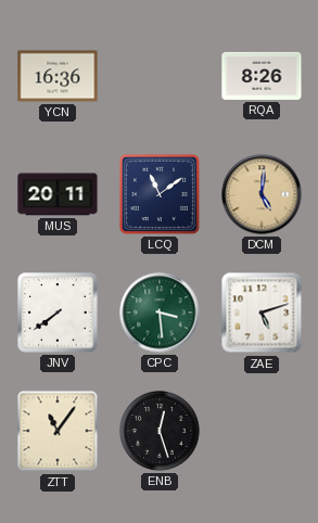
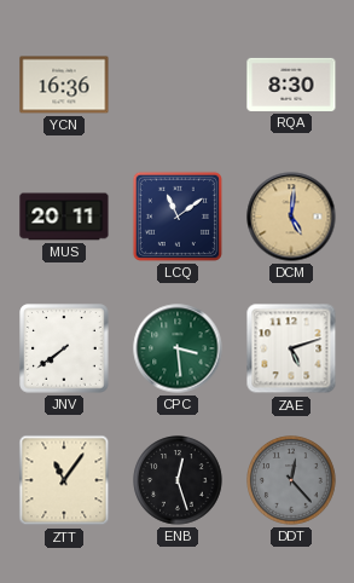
RQA: 8:26 -> 8:30 (291, 85)
DDT: none -> 12:23 (291, 480)
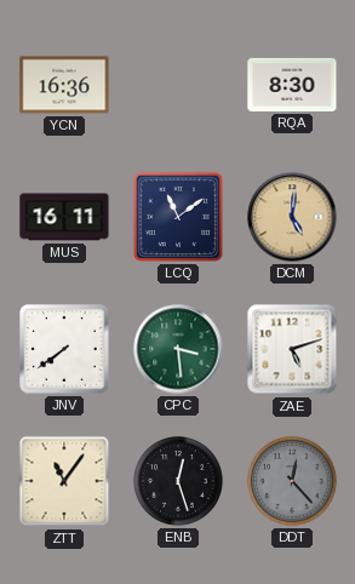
MUS: 20:11 -> 16:11 (64, 217)
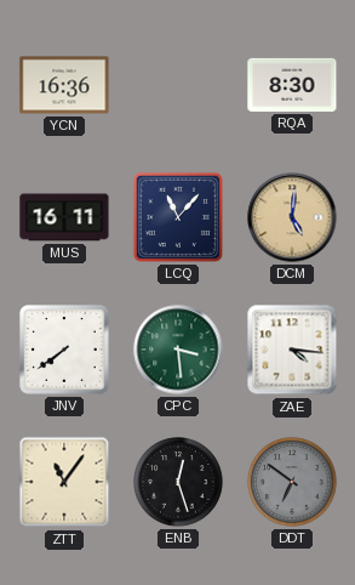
LCQ: 11:09 -> 11:07 (178, 217)
ZAE: 5:12 -> 4:16 (292, 350)
DDT: 12:23 -> 6:51 (292, 482)
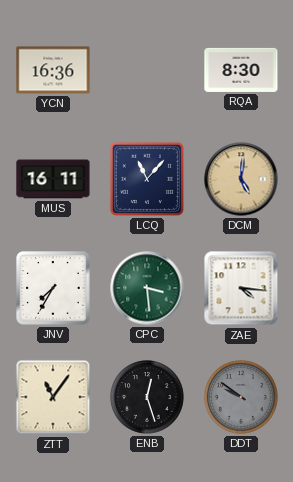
JNV: 7:39 -> 7:35 (53, 288)
DDT: 6:51 -> 9:51 (241, 397)
